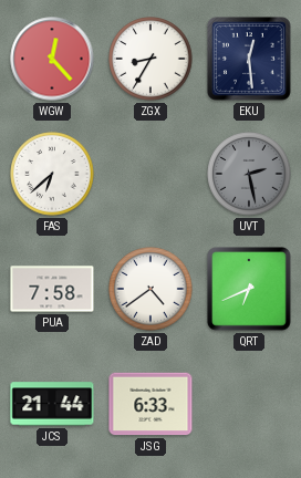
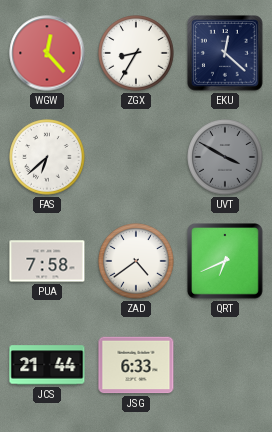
EKU: 12:29 -> 12:22 (226, 54)
UVT: 2:28 -> 3:50 (225, 157)
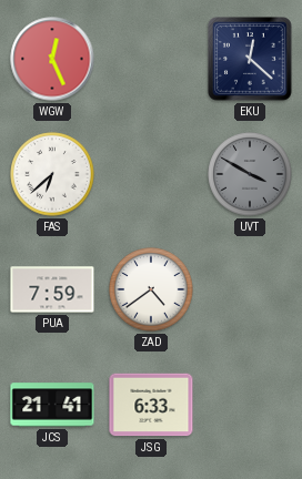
WGW: 12:23 -> 12:26 (52, 59)
ZGX: 8:35 -> none (136, 53)
PUA: 7:58 -> 7:59 (52, 289)
QRT: 6:41 -> none (226, 262)
JCS: 21:44 -> 21:41 (52, 405)
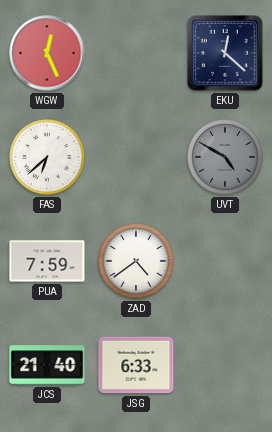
UVT: 3:50 -> 4:50 (225, 157)
JCS: 21:41 -> 21:40 (47, 365)
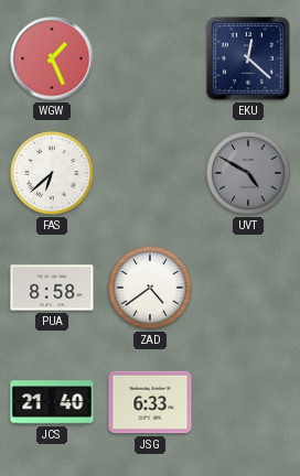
WGW: 12:26 -> 1:26 (52, 58)
PUA: 7:59 -> 8:58 (52, 288)
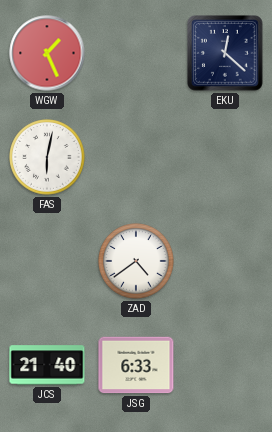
FAS: 6:38 -> 6:02 (47, 157)
UVT: 4:50 -> none (248, 173)
PUA: 8:58 -> none (52, 288)
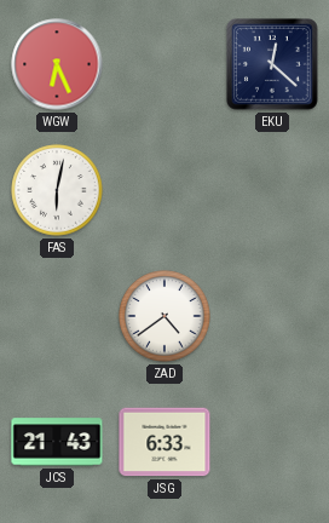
WGW: 1:26 -> 6:26 (57, 64)
JCS: 21:40 -> 21:43 (57, 442)
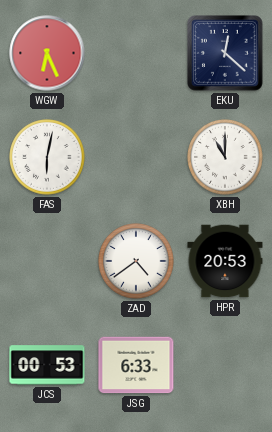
XBH: none -> 11:00 (225, 157)
HPR: none -> 20:53 (225, 261)
JCS: 21:43 -> 00:53 (47, 365)
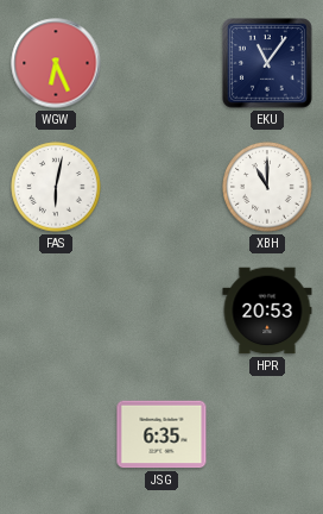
EKU: 12:22 -> 11:06 (268, 64)
ZAD: 4:39 -> none (136, 261)
JCS: 00:53 -> none (47, 365)
JSG: 6:33 -> 6:35 (161, 434)
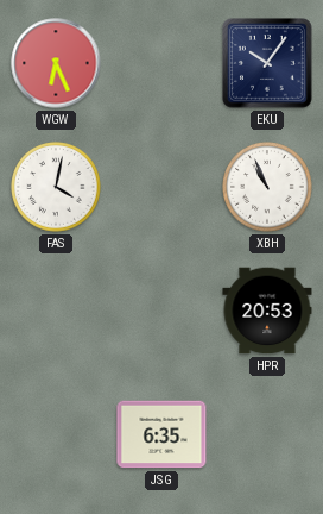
EKU: 11:06 -> 10:06 (268, 64)
FAS: 6:02 -> 4:02 (56, 187)
XBH: 11:00 -> 10:56 (267, 187)
